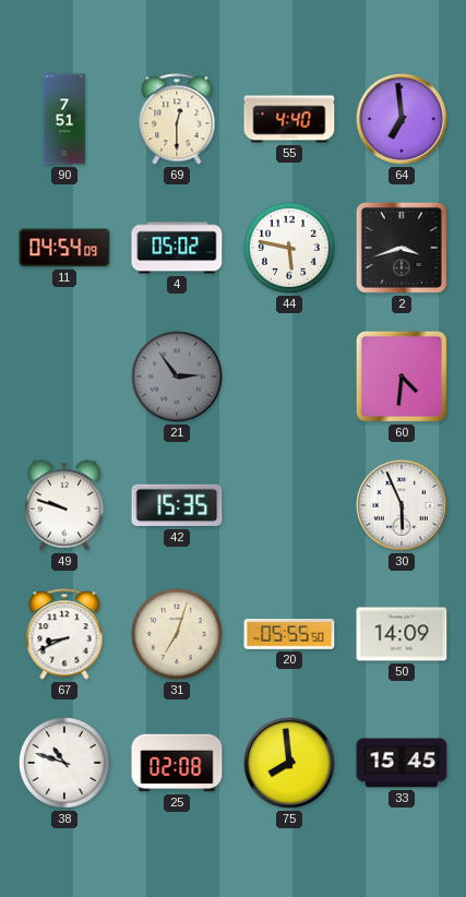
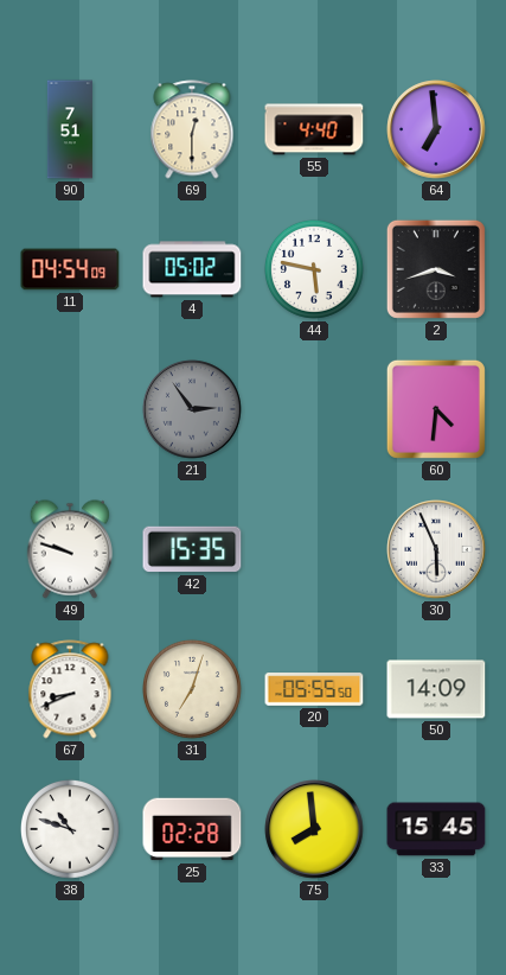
25: 02:08 -> 02:28 (192, 829)
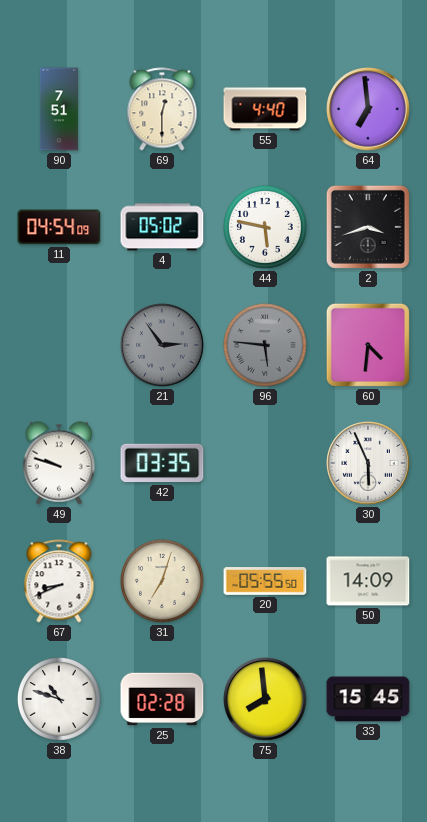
96: none -> 5:46 (265, 345)
42: 15:35 -> 03:35 (162, 463)
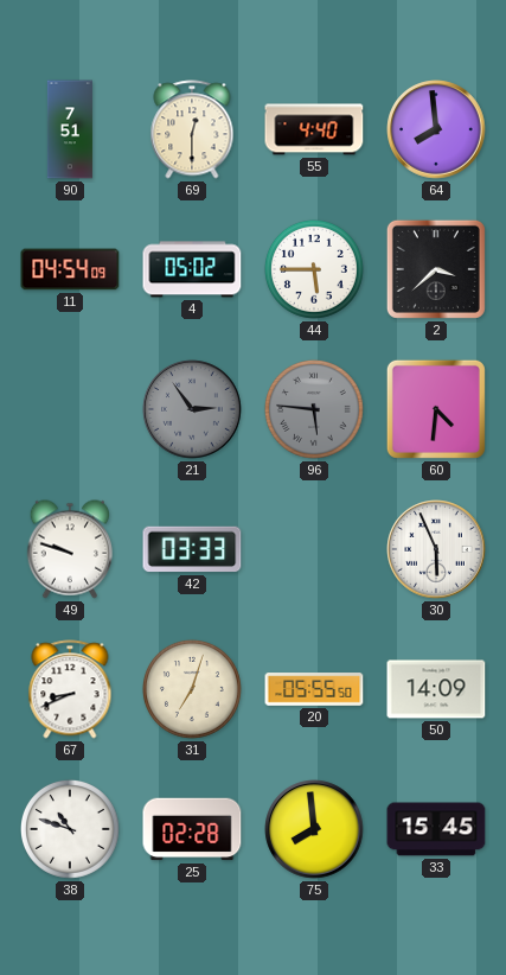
64: 6:59 -> 7:59 (436, 129)
44: 5:47 -> 5:45 (314, 269)
2: 3:42 -> 3:38 (436, 269)
42: 03:35 -> 03:33 (192, 549)
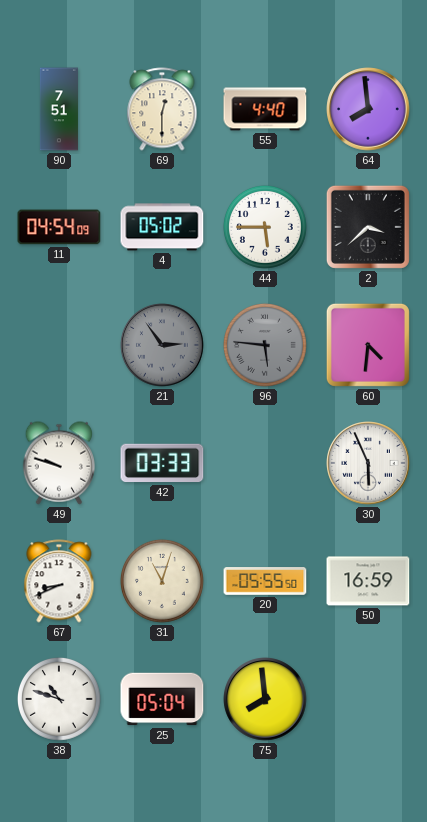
31: 7:03 -> 11:03 (162, 581)
50: 14:09 -> 16:59 (368, 581)
25: 02:28 -> 05:04 (162, 699)
33: 15:45 -> none (436, 829)
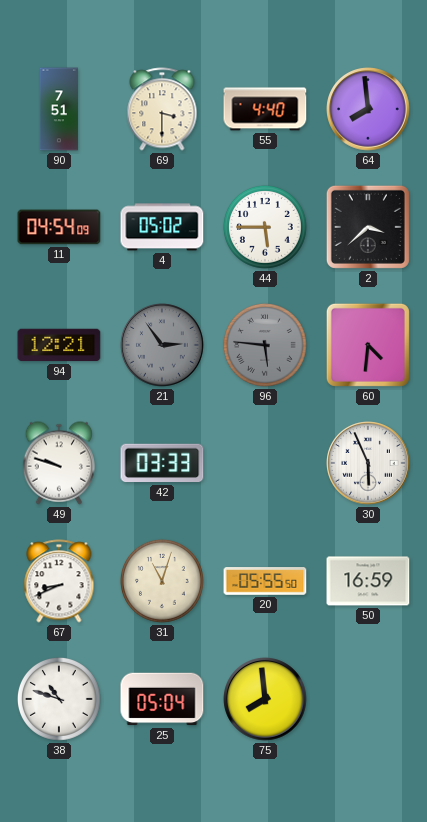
69: 12:30 -> 3:30 (162, 109)
94: none -> 12:21 (59, 345)
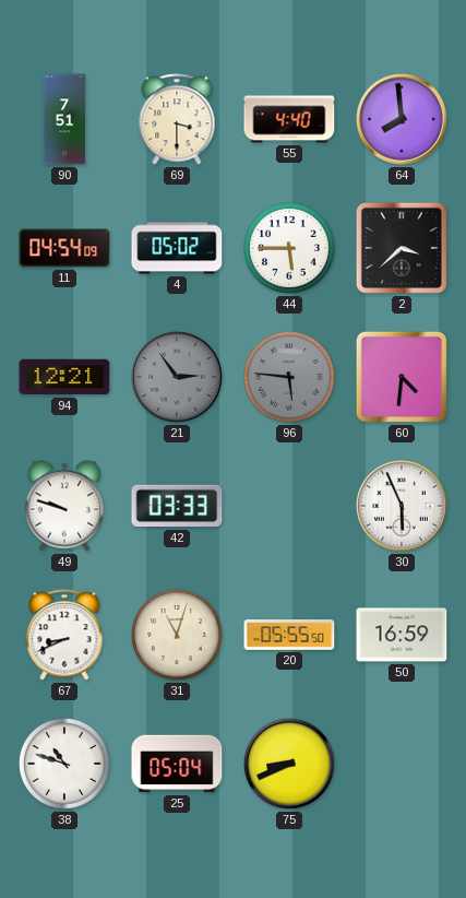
75: 7:59 -> 8:41 (289, 764)
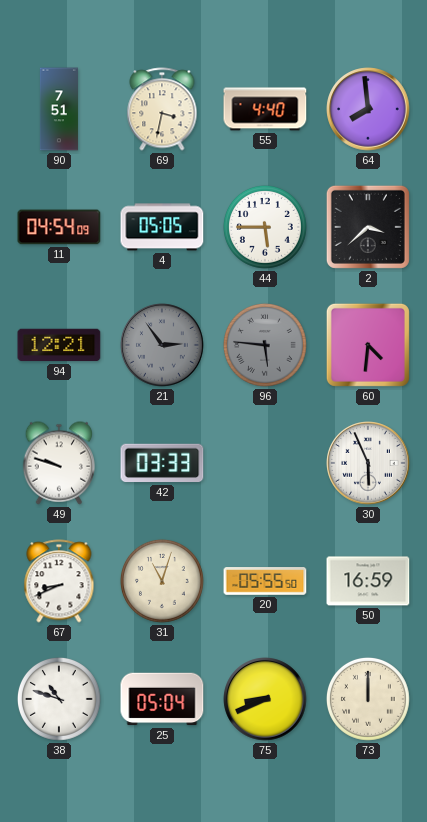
69: 3:30 -> 3:32 (162, 109)
4: 05:02 -> 05:05 (162, 227)
73: none -> 12:00 (368, 699)
